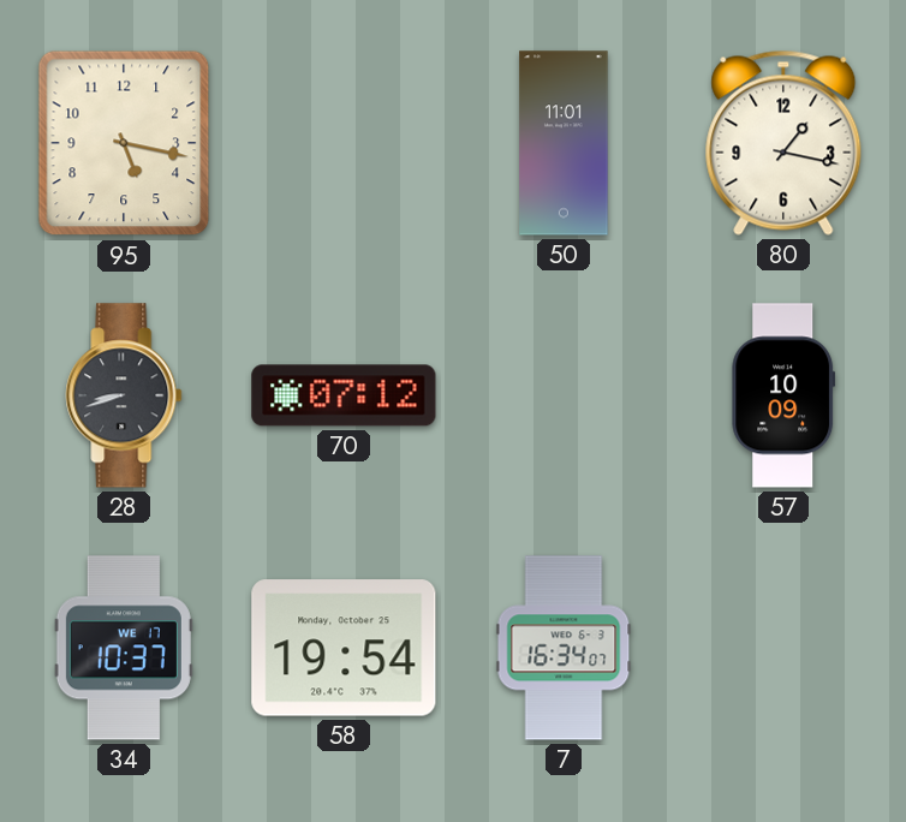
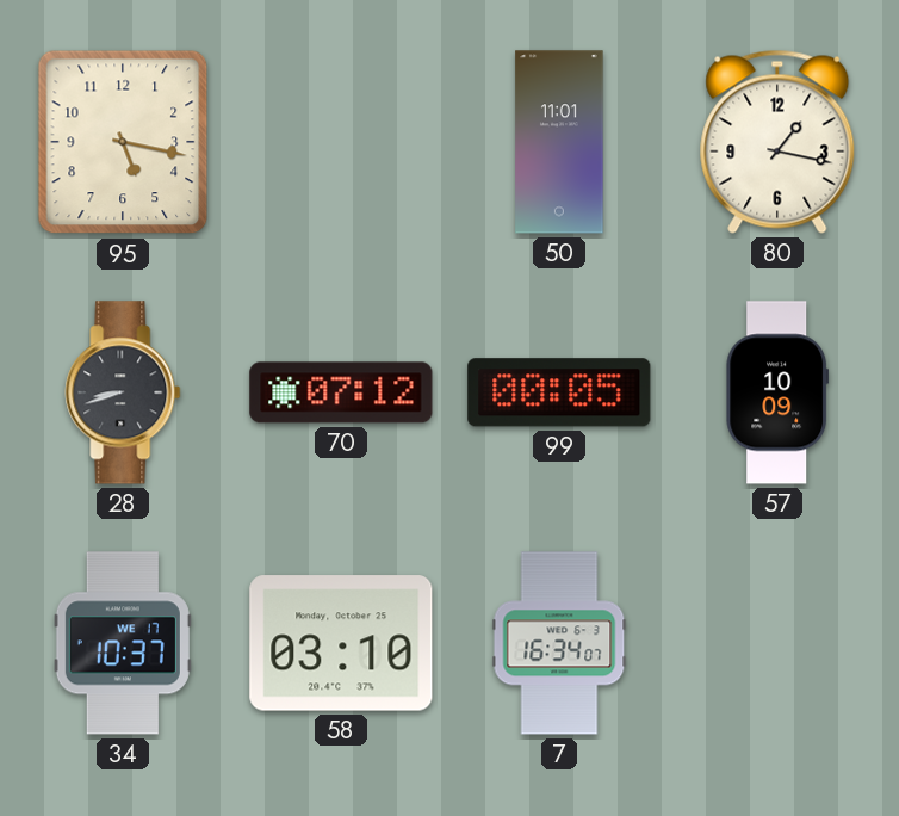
99: none -> 00:05 (559, 392)
58: 19:54 -> 03:10 (341, 643)
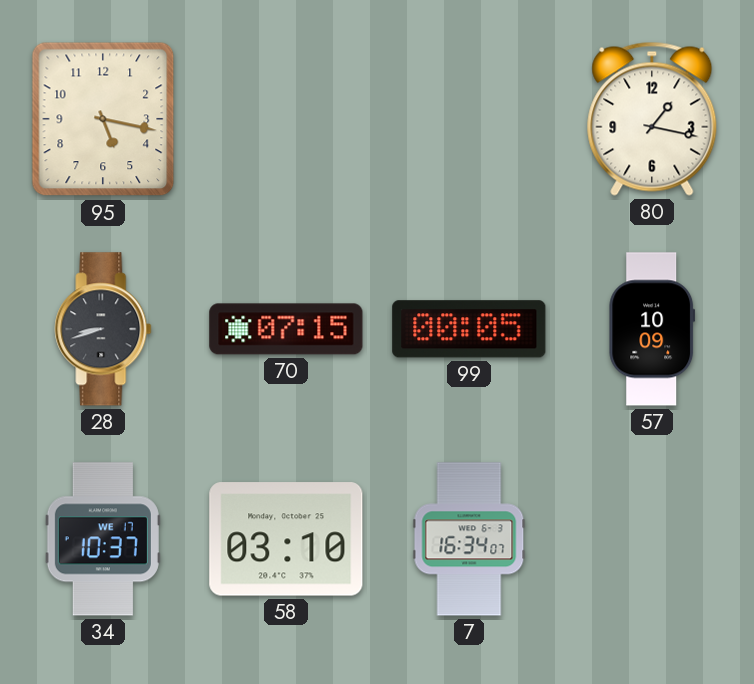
50: 11:01 -> none (559, 142)
70: 07:12 -> 07:15 (286, 329)
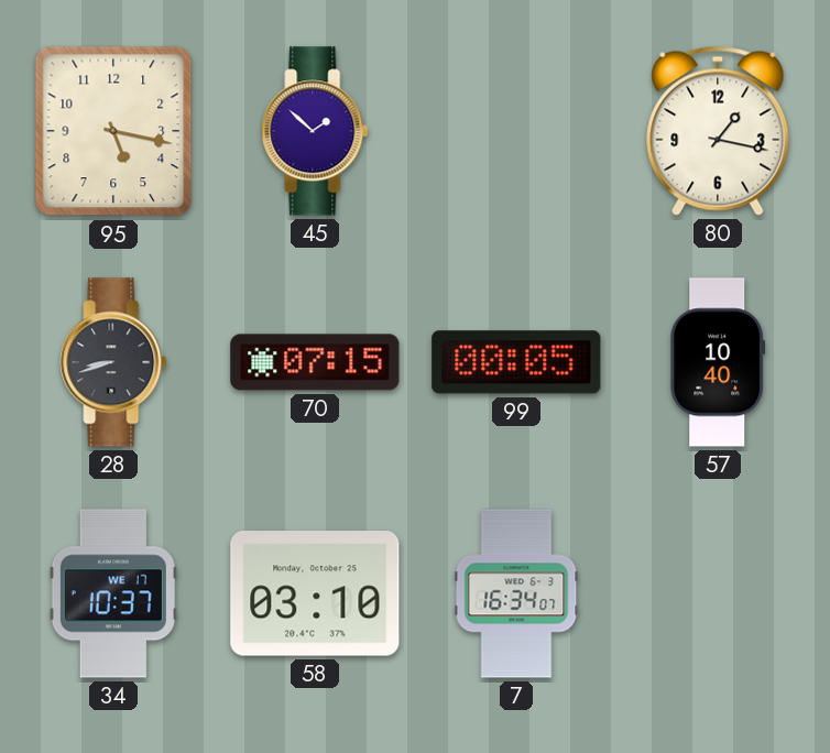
45: none -> 1:52 (315, 131)
57: 10:09 -> 10:40 (718, 362)
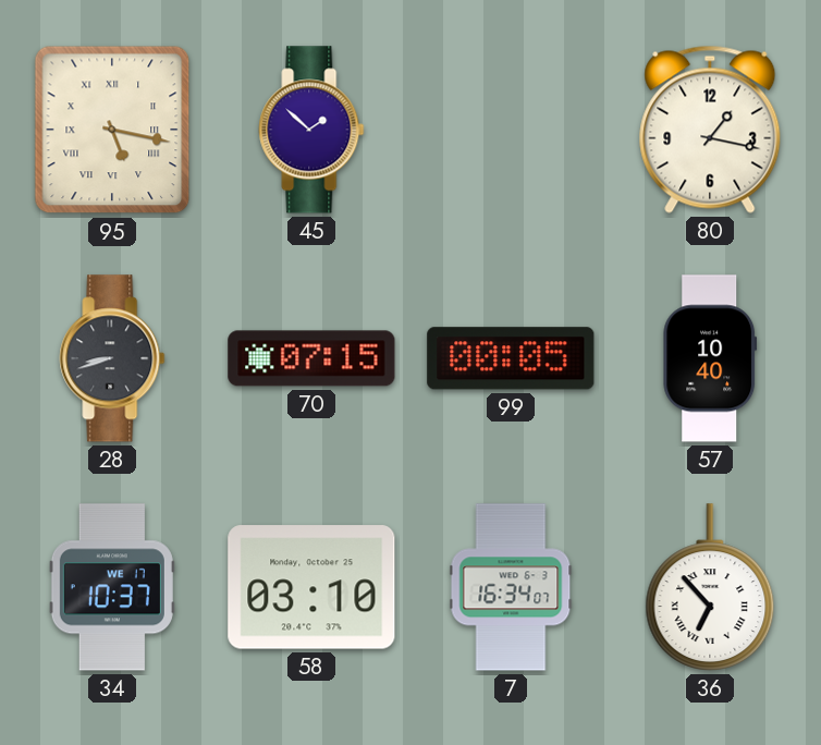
95 numerals: Arabic -> Roman (112, 130)
36: none -> 6:53 (710, 587)
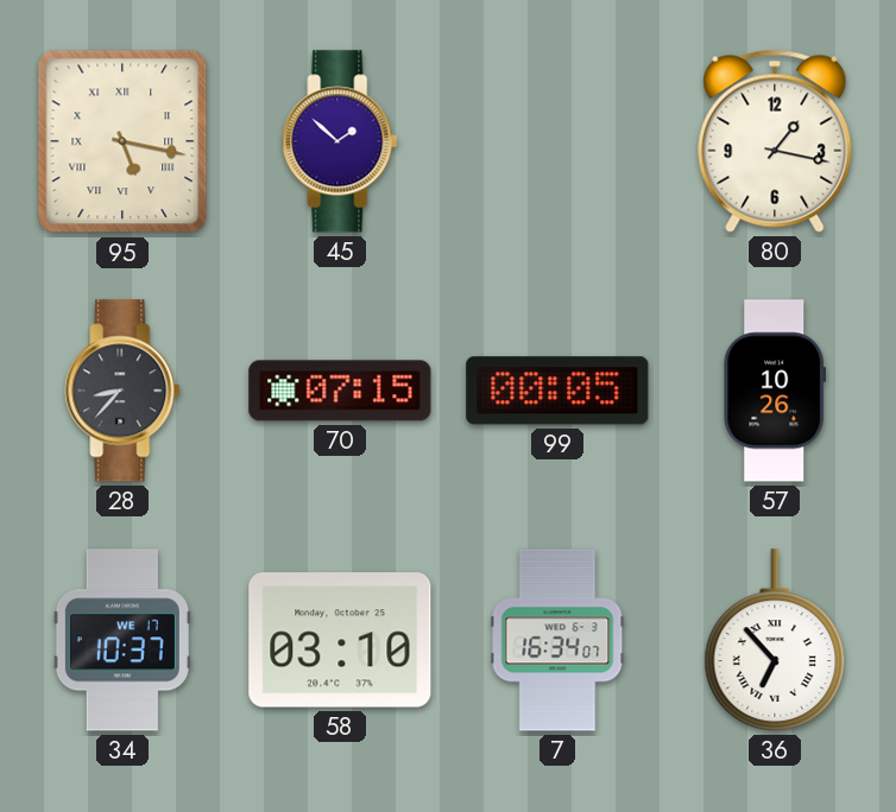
28: 8:42 -> 8:37 (122, 391)
57: 10:40 -> 10:26 (775, 391)
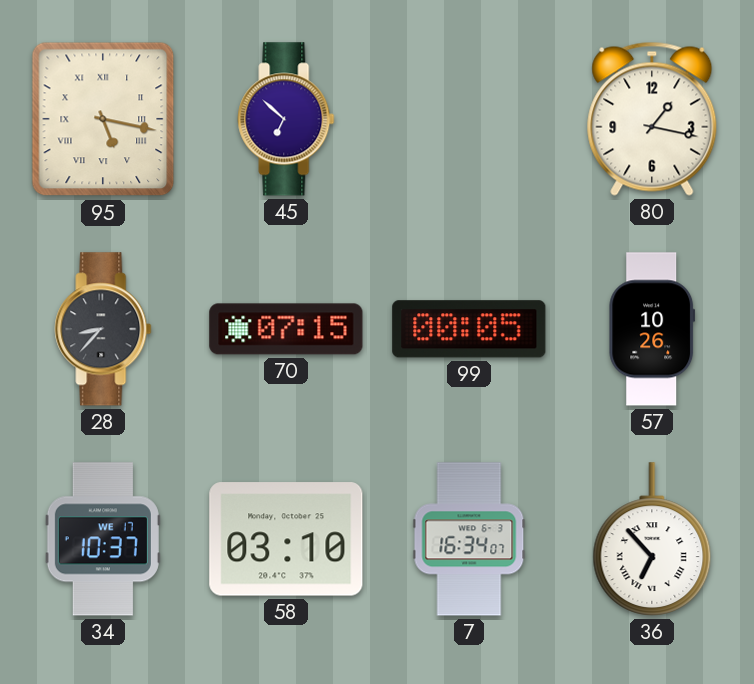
45: 1:52 -> 6:52 (286, 119)
